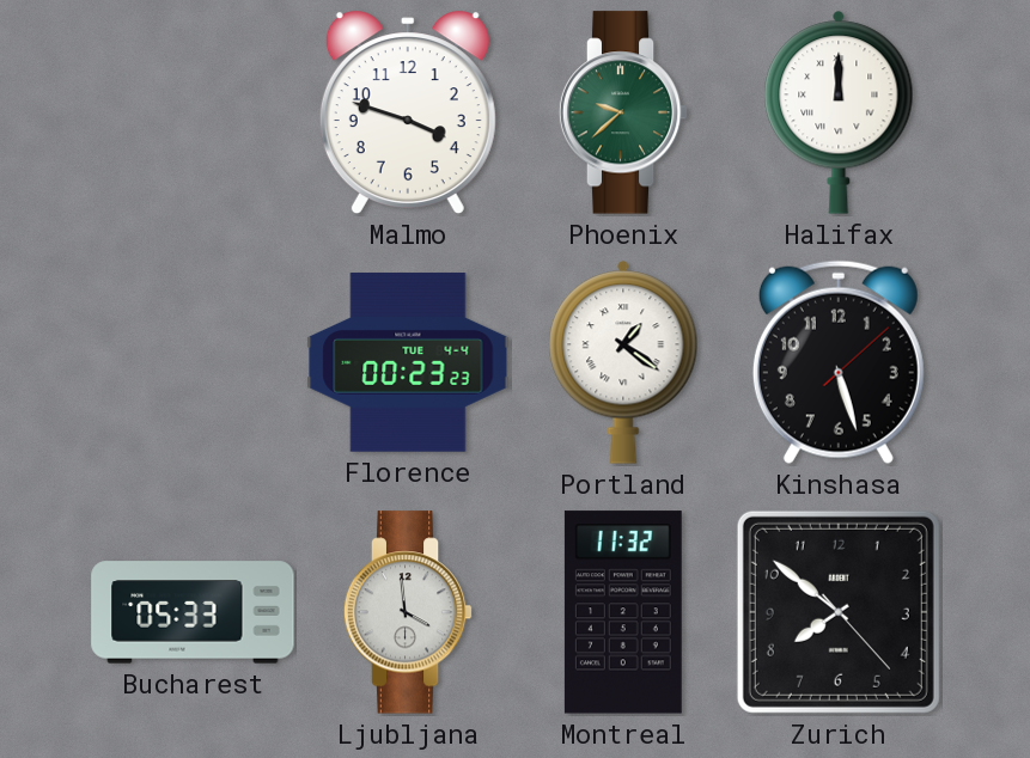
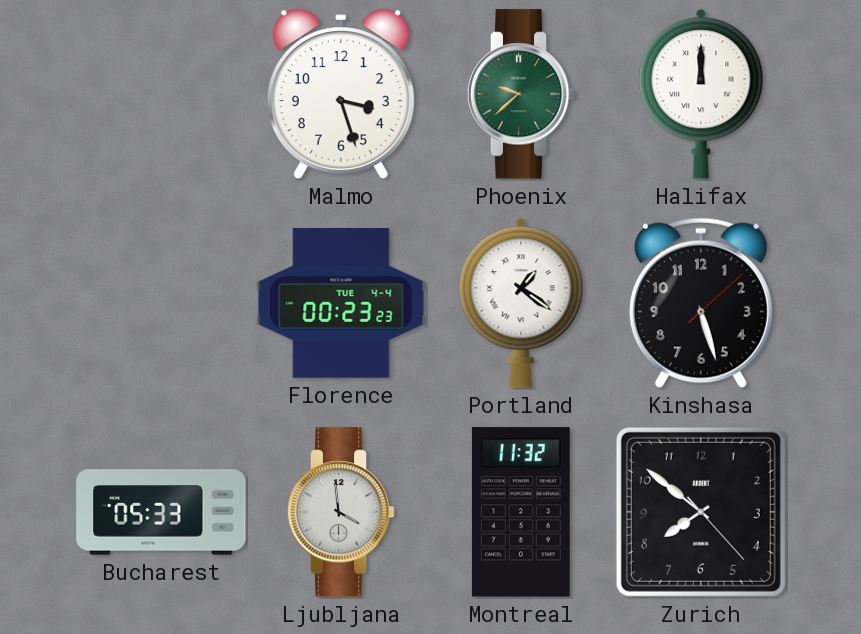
Malmo: 3:48 -> 3:27 (341, 94)
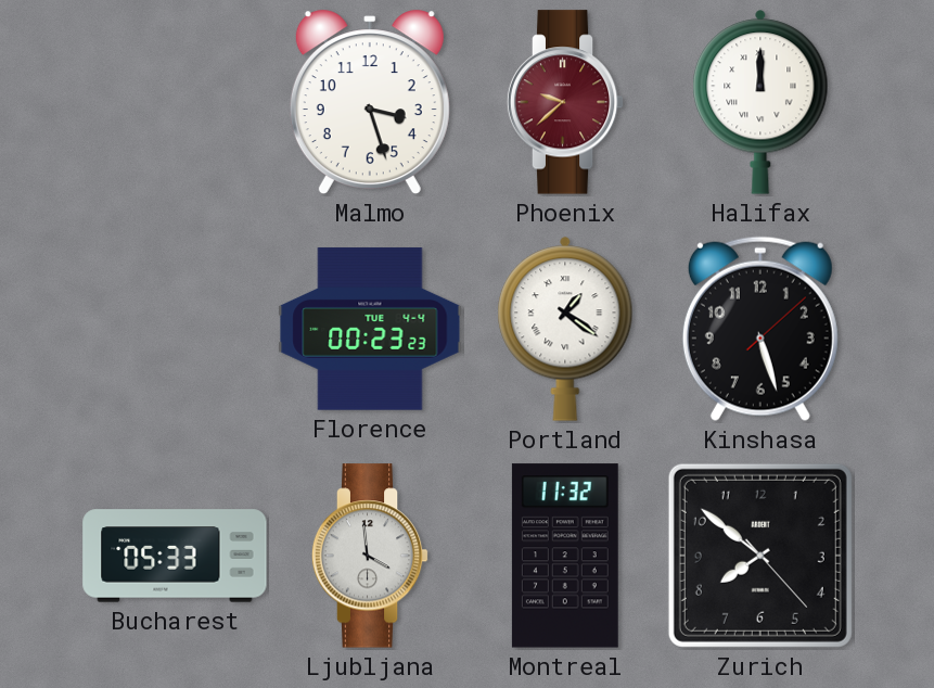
Phoenix dial: green -> burgundy (565, 102)
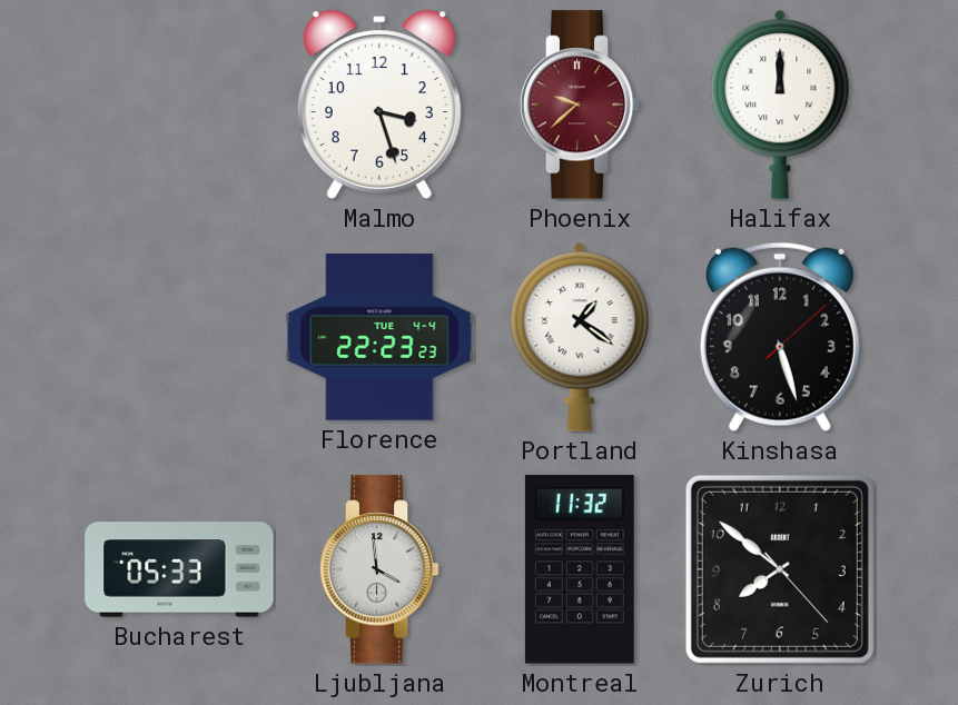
Florence: 00:23 -> 22:23 (379, 337)
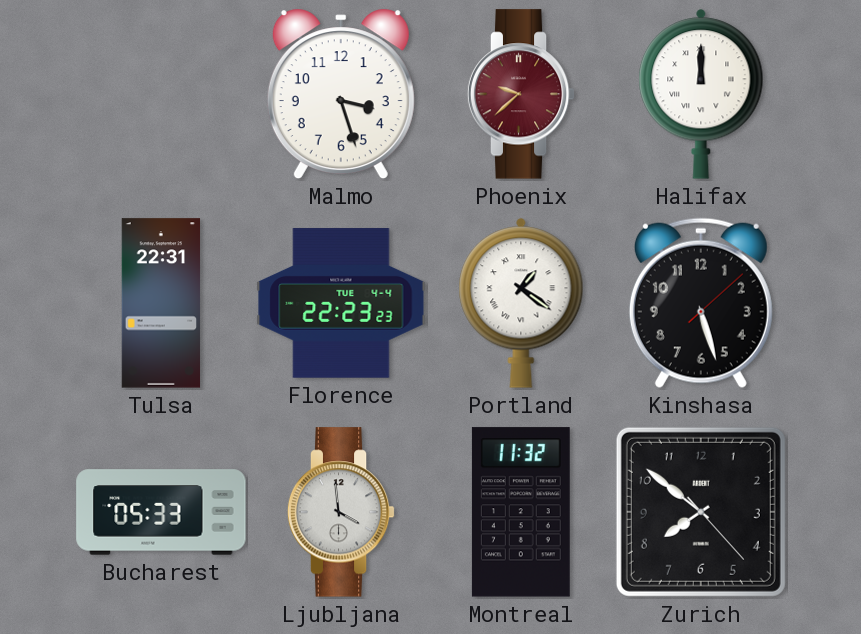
Tulsa: none -> 22:31 (161, 303)
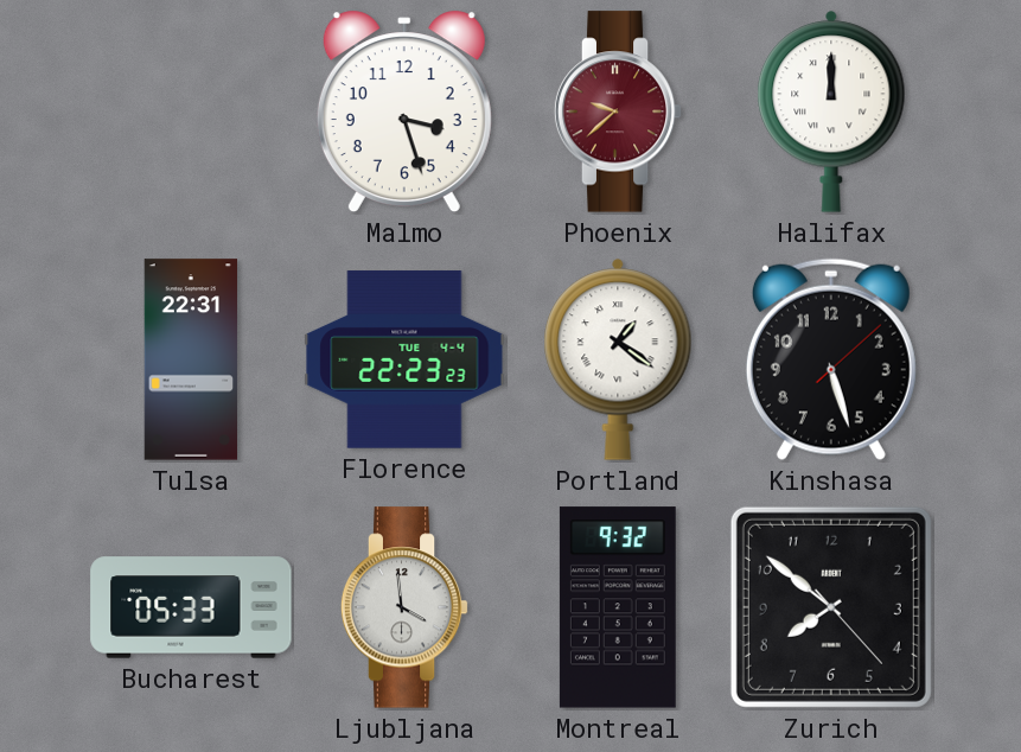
Montreal: 11:32 -> 9:32 (618, 607)
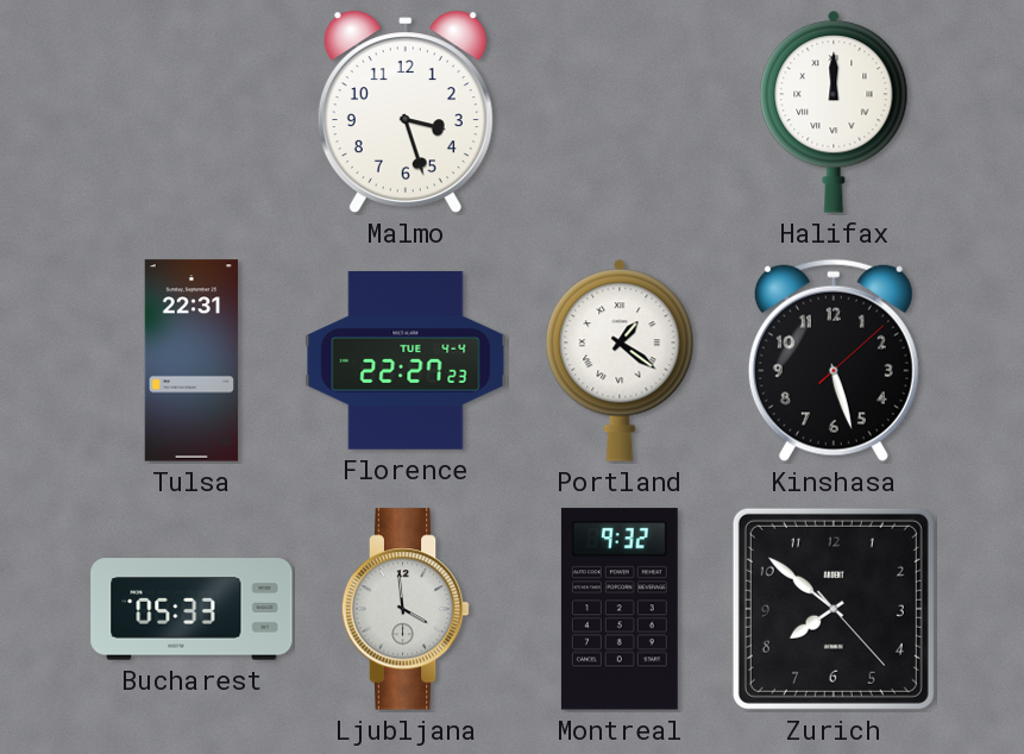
Phoenix: 9:38 -> none (618, 111)
Florence: 22:23 -> 22:27 (406, 360)
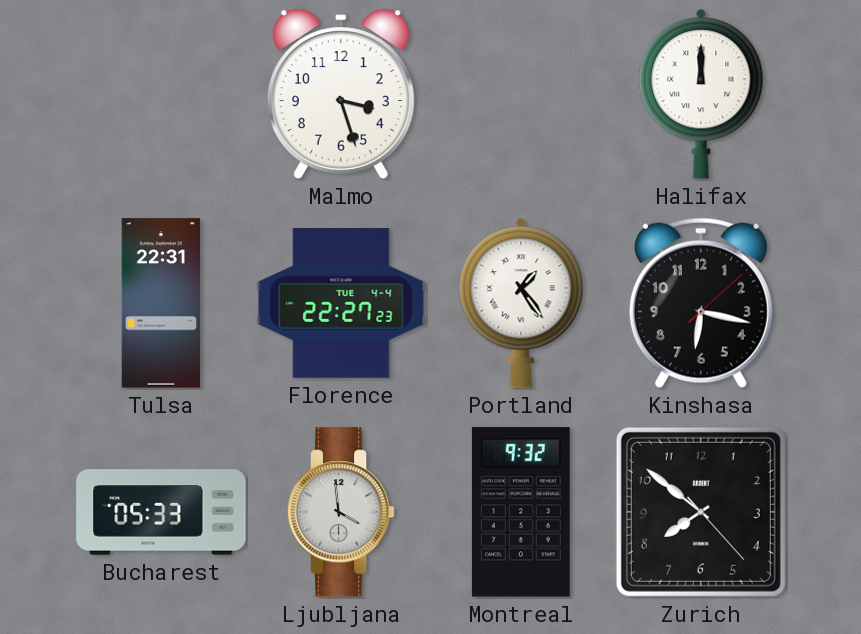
Portland: 1:21 -> 1:24 (521, 303)
Kinshasa: 5:27 -> 6:17 (701, 303)
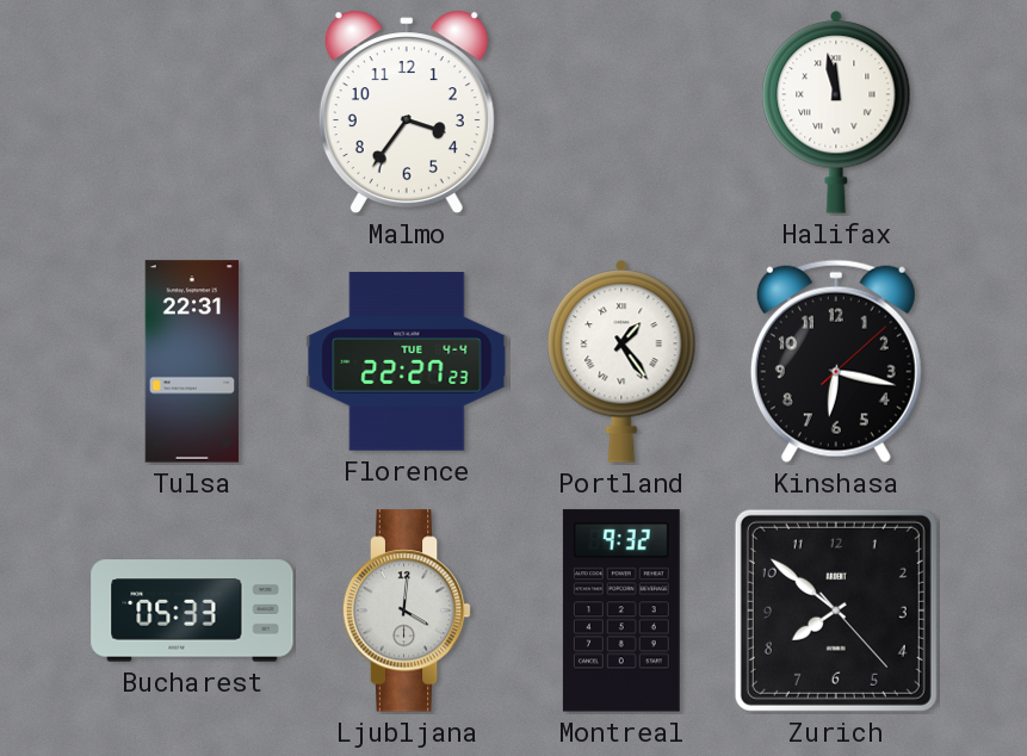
Malmo: 3:27 -> 3:36 (407, 112)
Halifax: 12:00 -> 11:58 (836, 112)
Ljubljana: 3:59 -> 4:01 (407, 611)
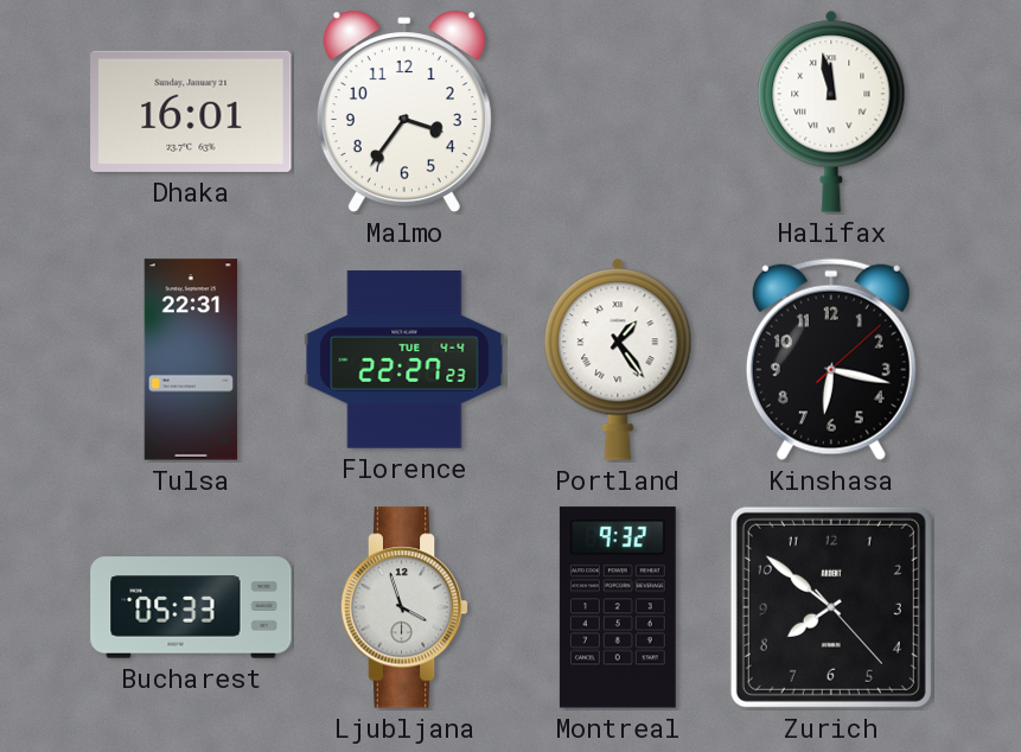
Dhaka: none -> 16:01 (191, 111)
Ljubljana: 4:01 -> 3:57 (404, 607)
